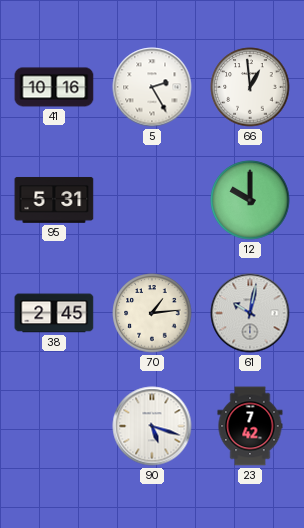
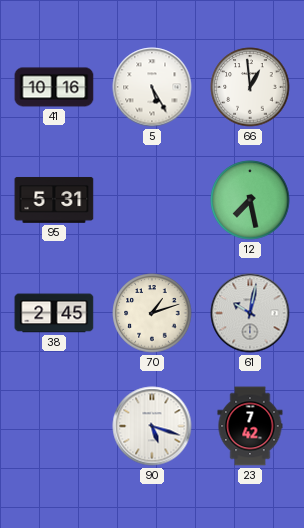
5: 2:25 -> 5:25 (152, 87)
12: 10:00 -> 7:28 (250, 200)
70: 1:14 -> 1:12 (152, 313)
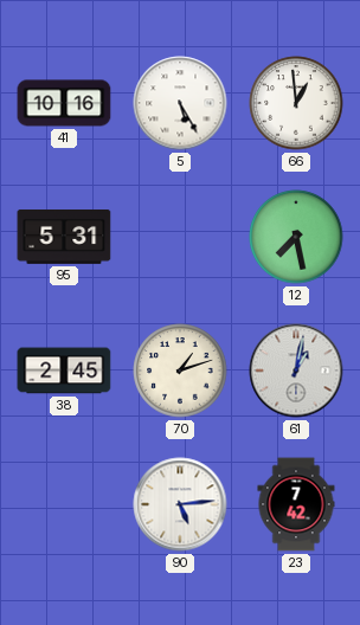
61: 10:02 -> 1:02 (296, 371)
90: 5:18 -> 5:14 (180, 504)
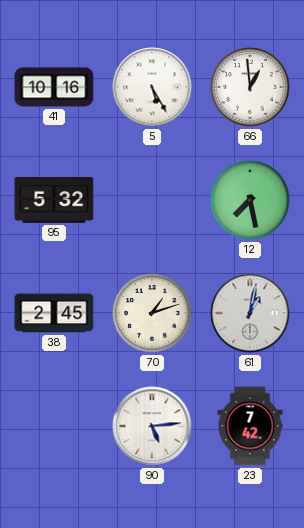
95: 5:31 -> 5:32 (54, 200)
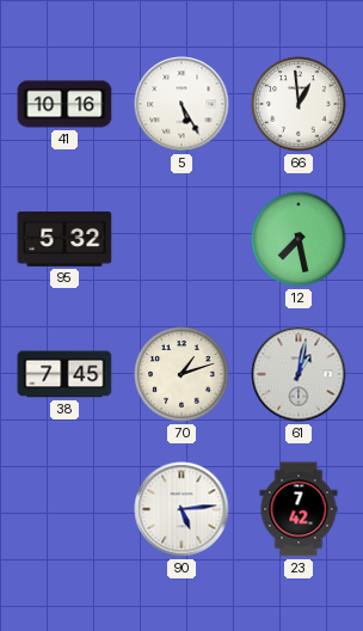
38: 2:45 -> 7:45 (64, 374)
